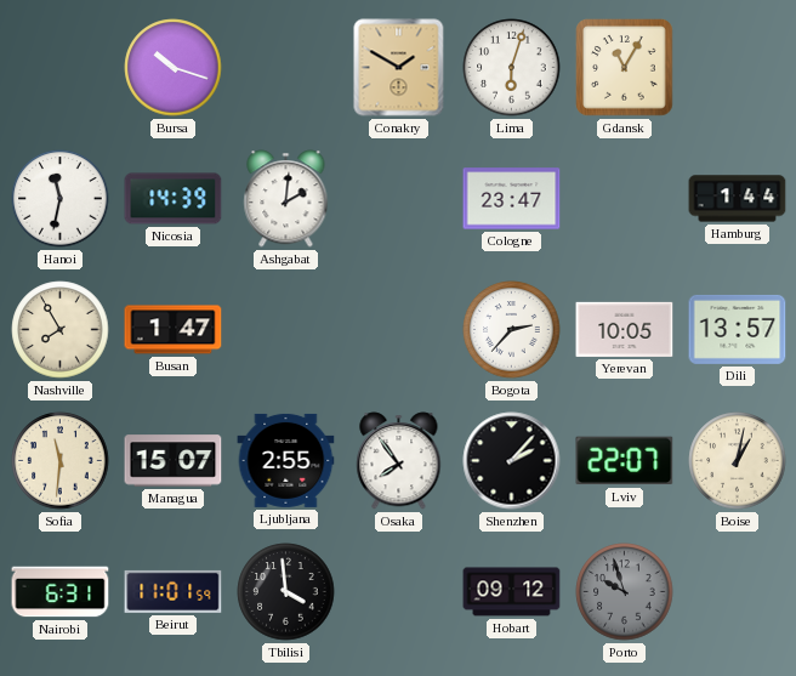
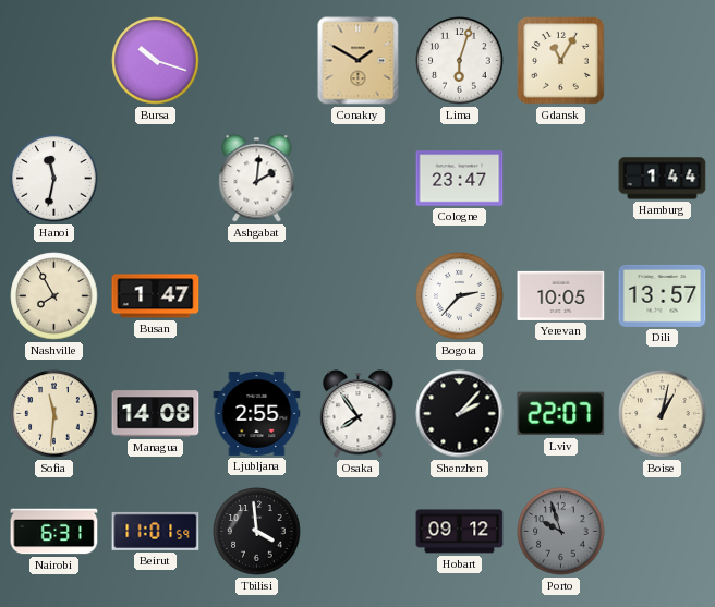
Nicosia: 14:39 -> none (174, 199)
Managua: 15:07 -> 14:08 (156, 414)
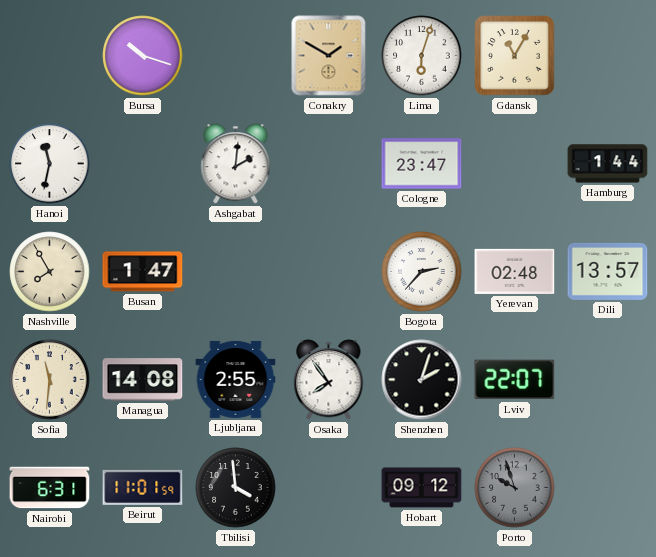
Yerevan: 10:05 -> 02:48 (515, 271)
Shenzhen: 2:07 -> 2:03 (422, 380)
Boise: 1:02 -> none (663, 414)
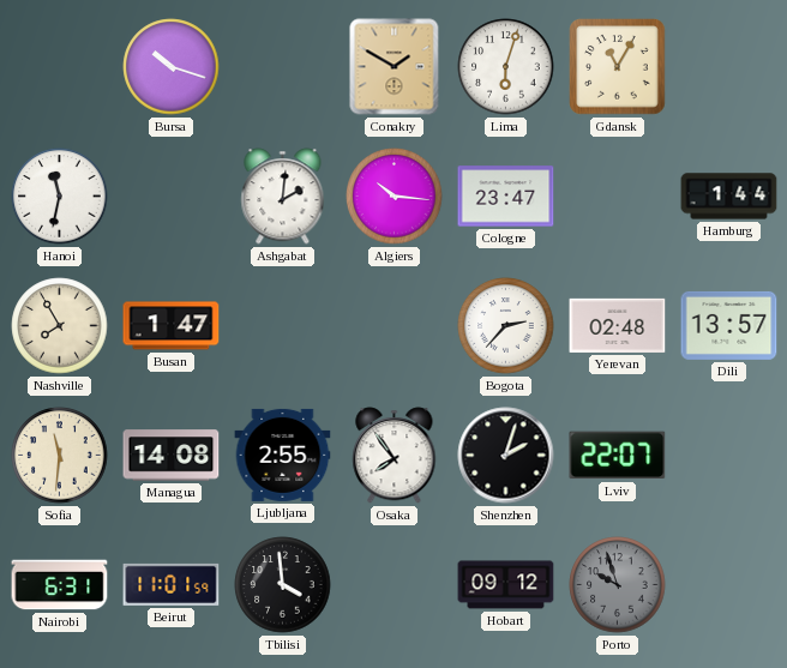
Algiers: none -> 10:16 (395, 197)
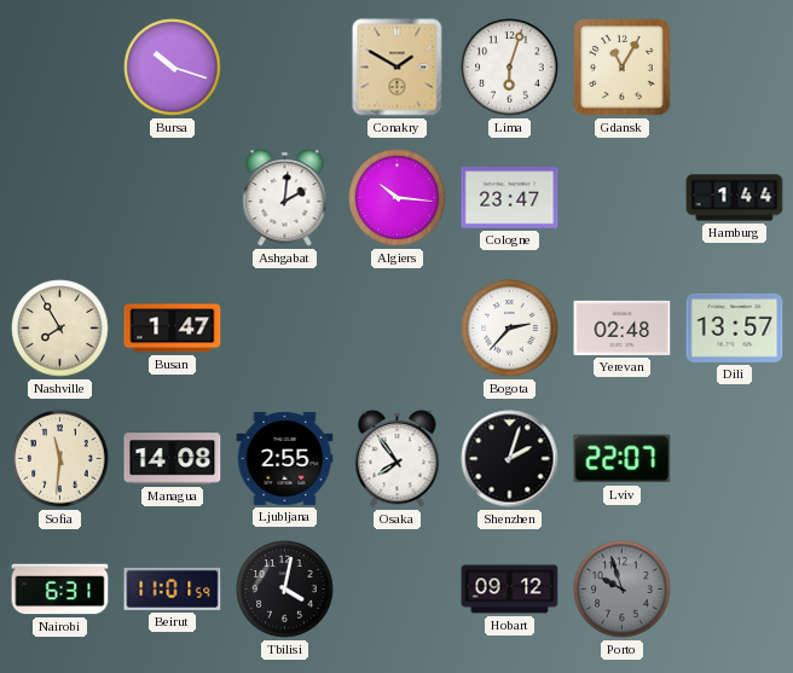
Hanoi: 11:32 -> none (60, 197)
Tbilisi: 3:59 -> 4:02 (285, 590)
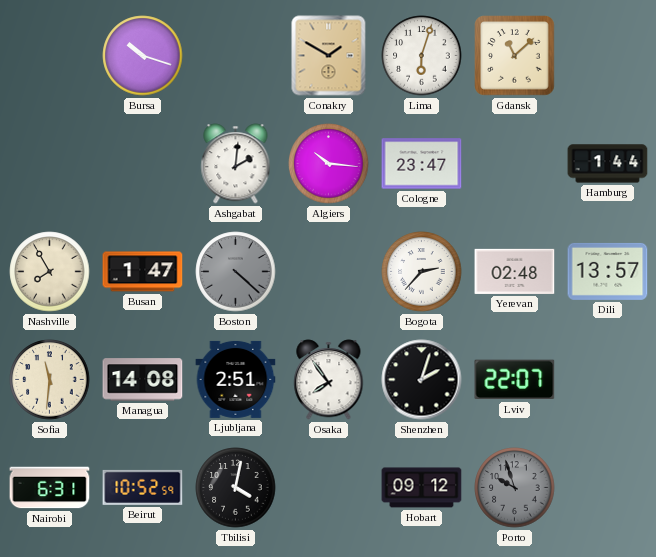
Gdansk: 11:05 -> 11:08 (515, 56)
Boston: none -> 4:22 (236, 272)
Ljubljana: 2:55 -> 2:51 (236, 379)
Beirut: 11:01 -> 10:52 (143, 487)
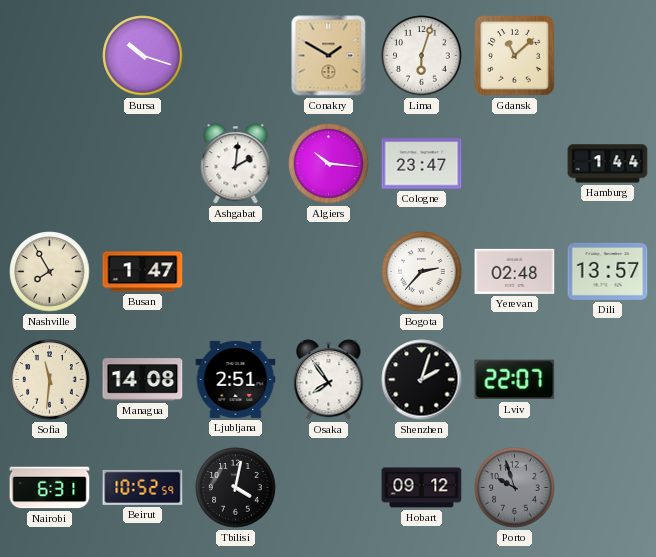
Boston: 4:22 -> none (236, 272)
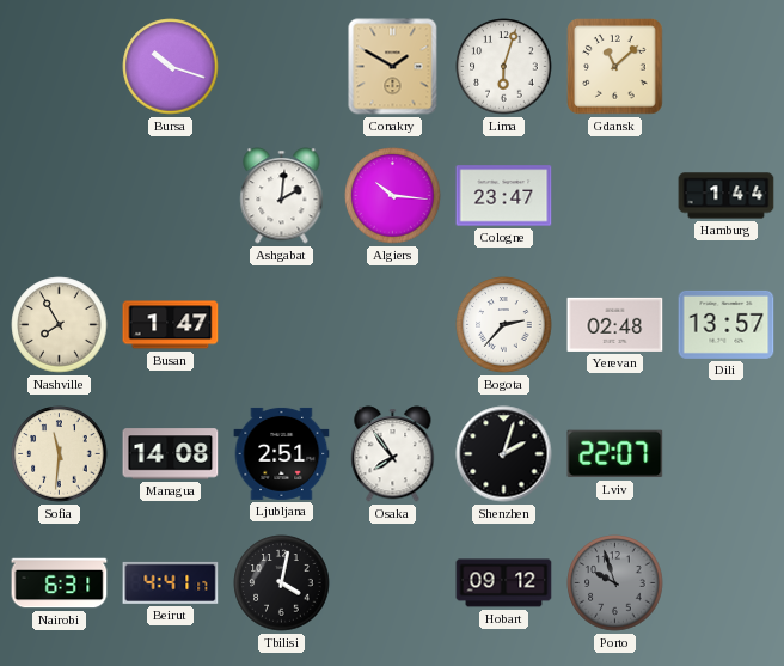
Beirut: 10:52 -> 4:41 (171, 582)
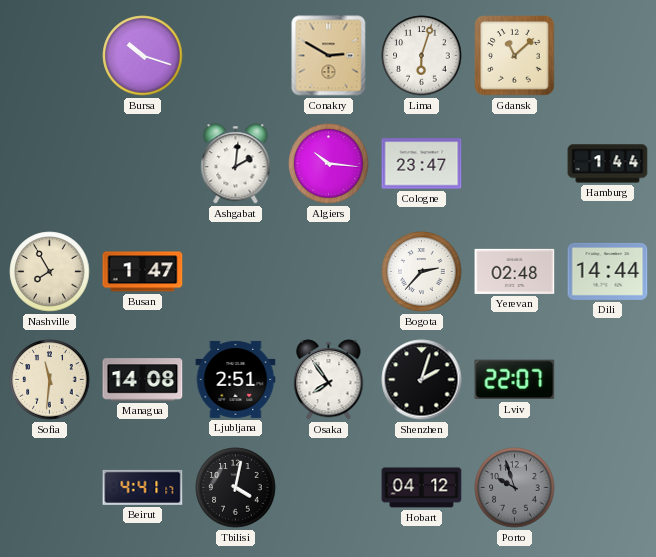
Conakry: 1:50 -> 2:50 (329, 56)
Dili: 13:57 -> 14:44 (608, 271)
Nairobi: 6:31 -> none (60, 583)
Hobart: 09:12 -> 04:12 (422, 488)
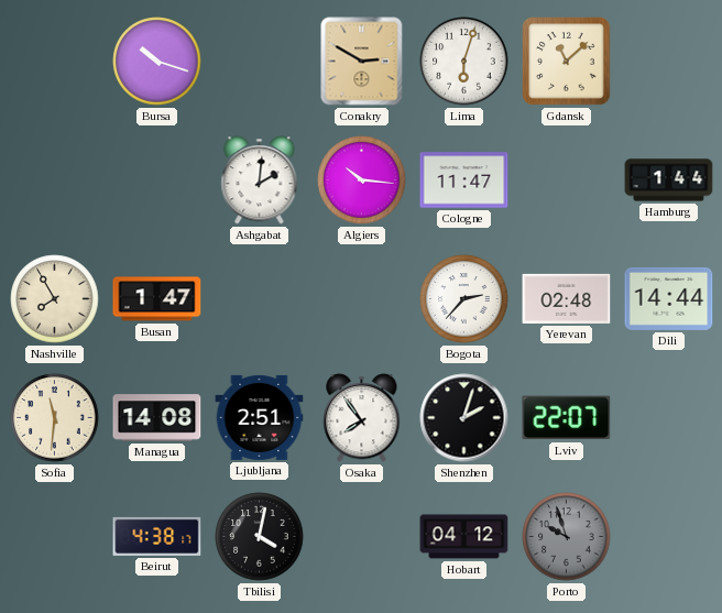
Cologne: 23:47 -> 11:47 (464, 180)
Beirut: 4:41 -> 4:38 (157, 536)
